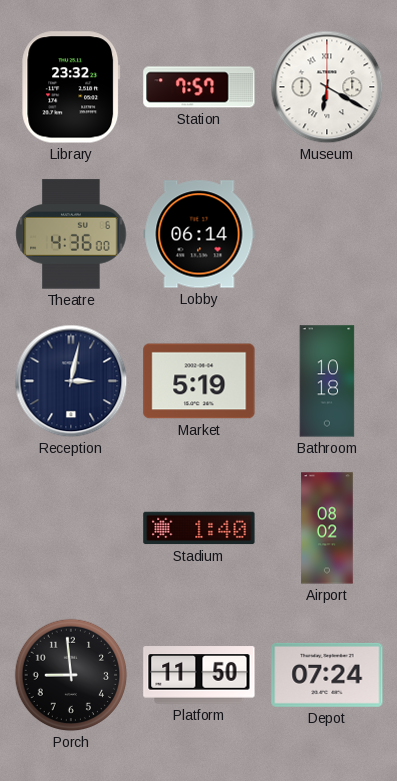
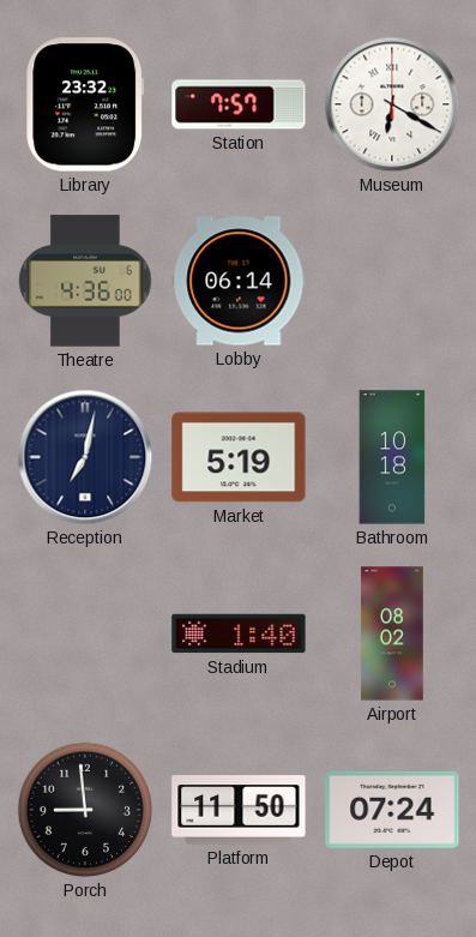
Reception: 3:02 -> 7:02 (85, 457)
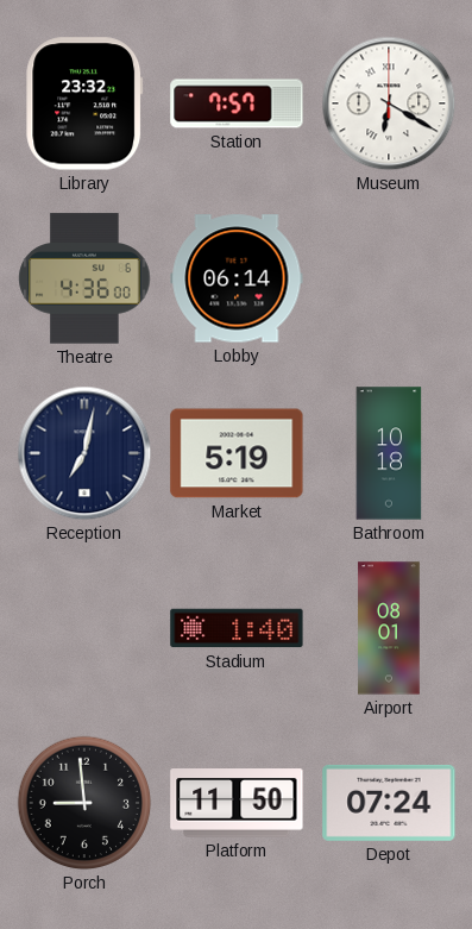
Airport: 08:02 -> 08:01 (389, 628)
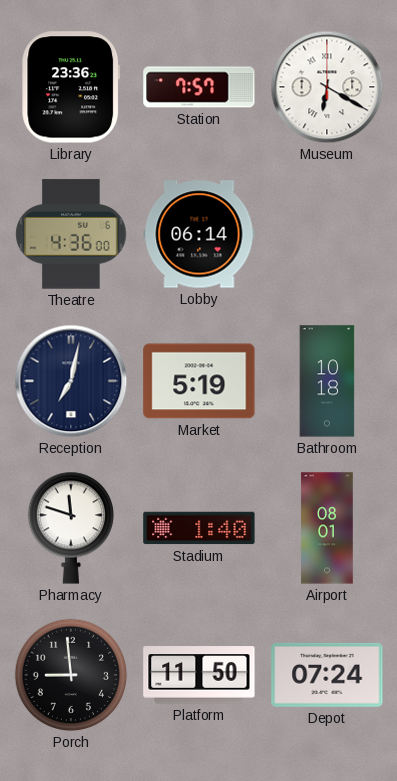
Library: 23:32 -> 23:36 (71, 87)
Pharmacy: none -> 11:48 (70, 528)
